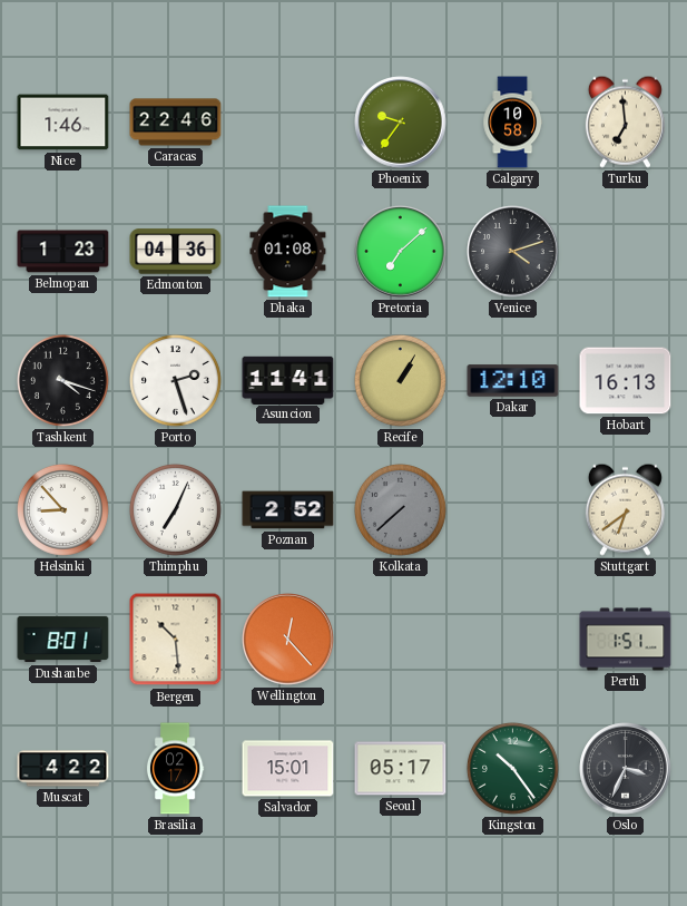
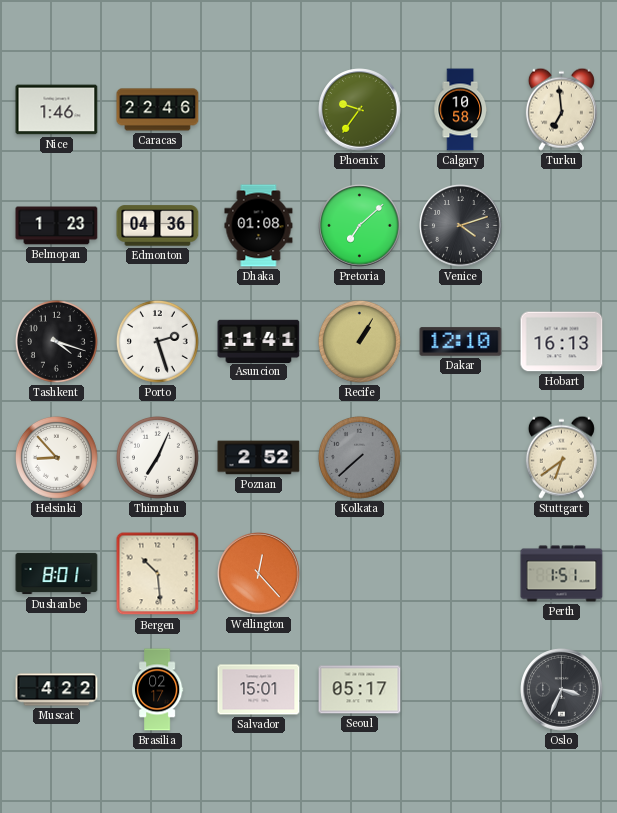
Kingston: 10:24 -> none (512, 768)
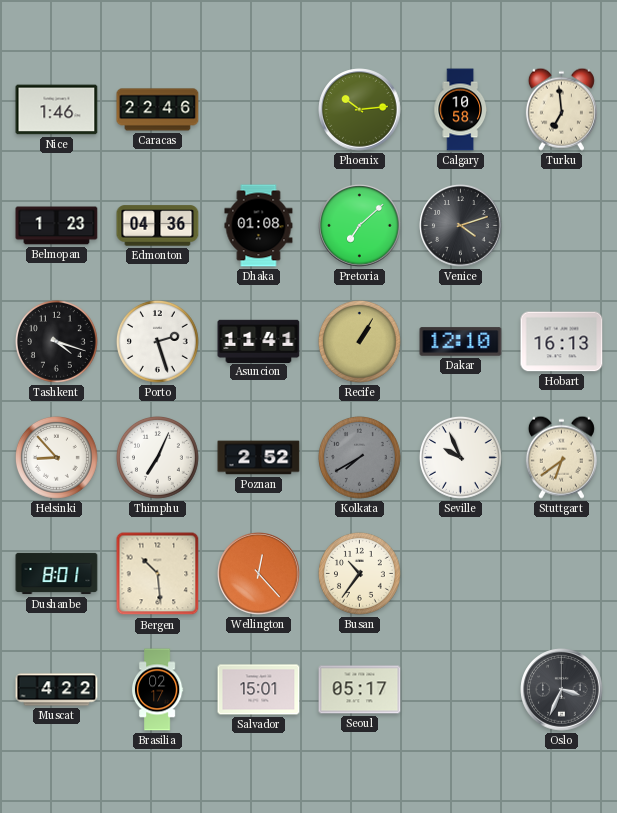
Phoenix: 9:36 -> 10:14 (360, 110)
Kolkata: 7:38 -> 7:40 (359, 457)
Seville: none -> 9:56 (460, 457)
Busan: none -> 10:36 (359, 573)
Perth: 1:51 -> none (562, 574)
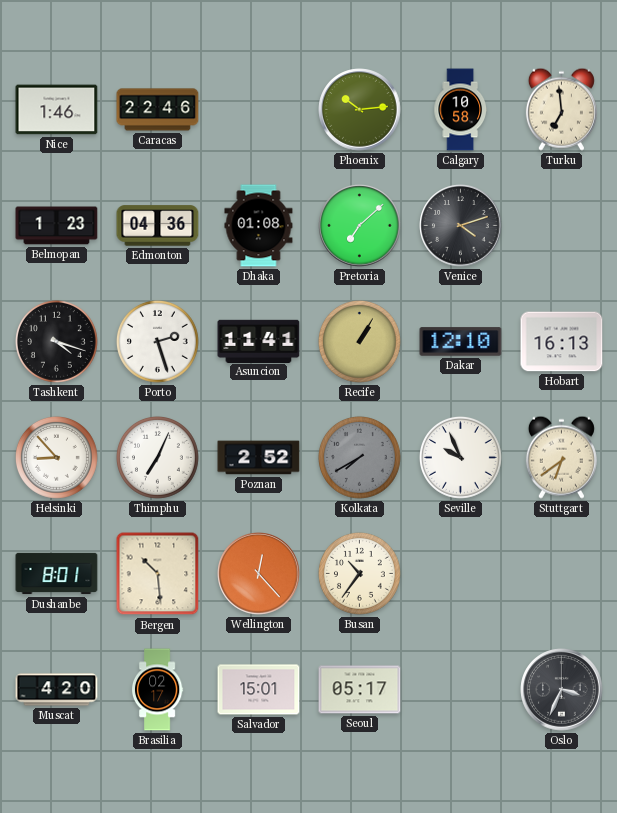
Muscat: 4:22 -> 4:20 (57, 690)
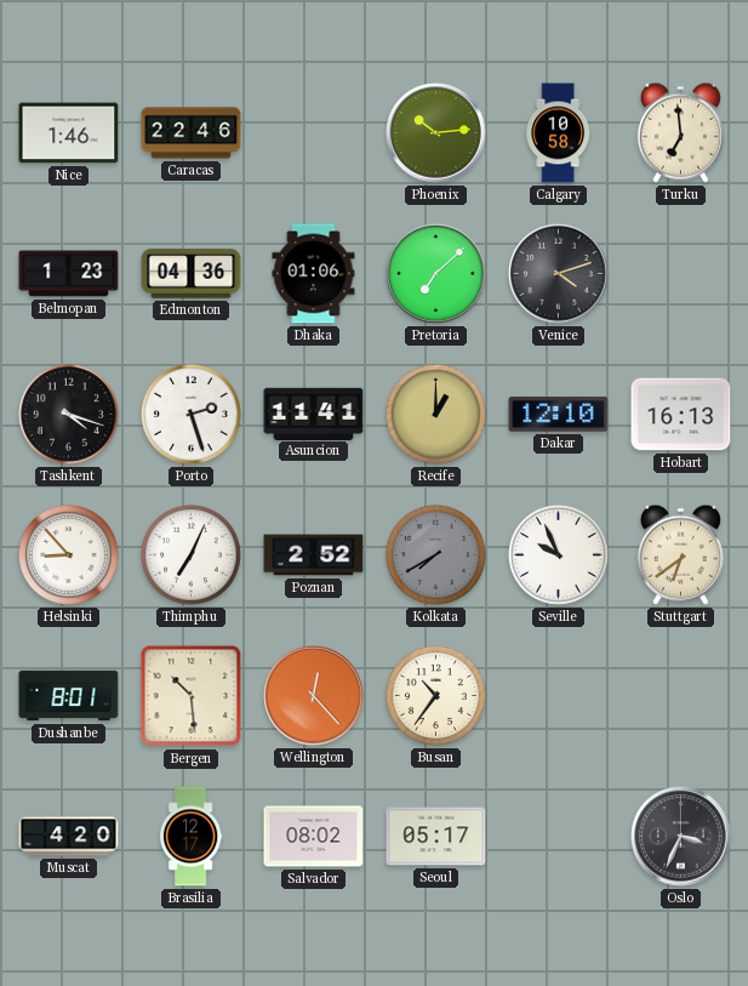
Dhaka: 01:08 -> 01:06 (314, 274)
Recife: 1:05 -> 1:00 (435, 414)
Brasilia: 02:17 -> 12:17 (190, 837)
Salvador: 15:01 -> 08:02 (314, 837)
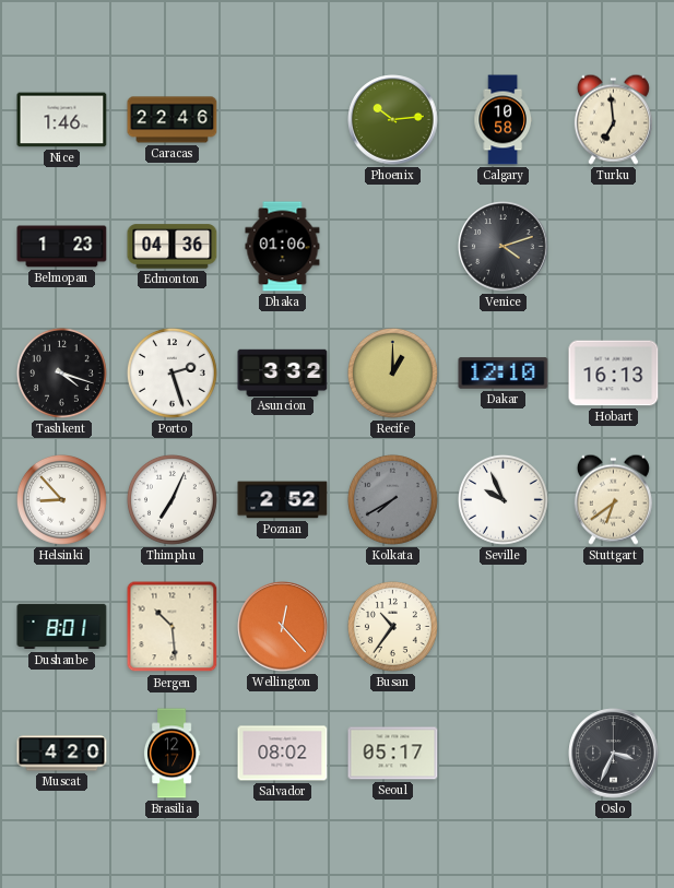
Pretoria: 7:08 -> none (436, 274)
Asuncion: 11:41 -> 3:32 (283, 372)
